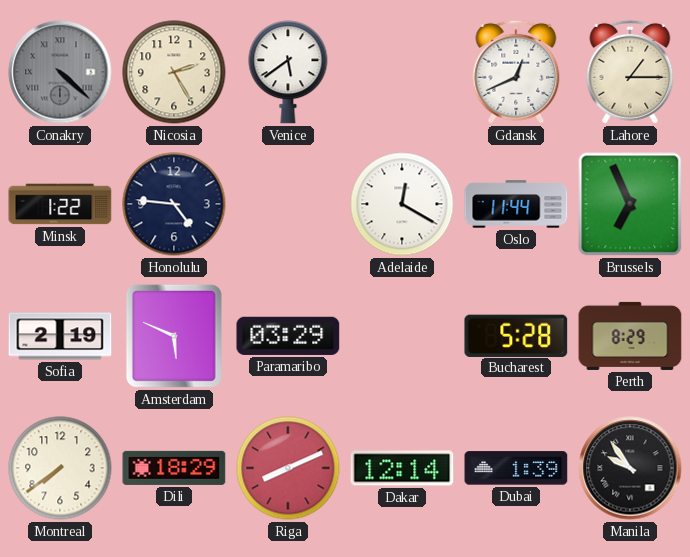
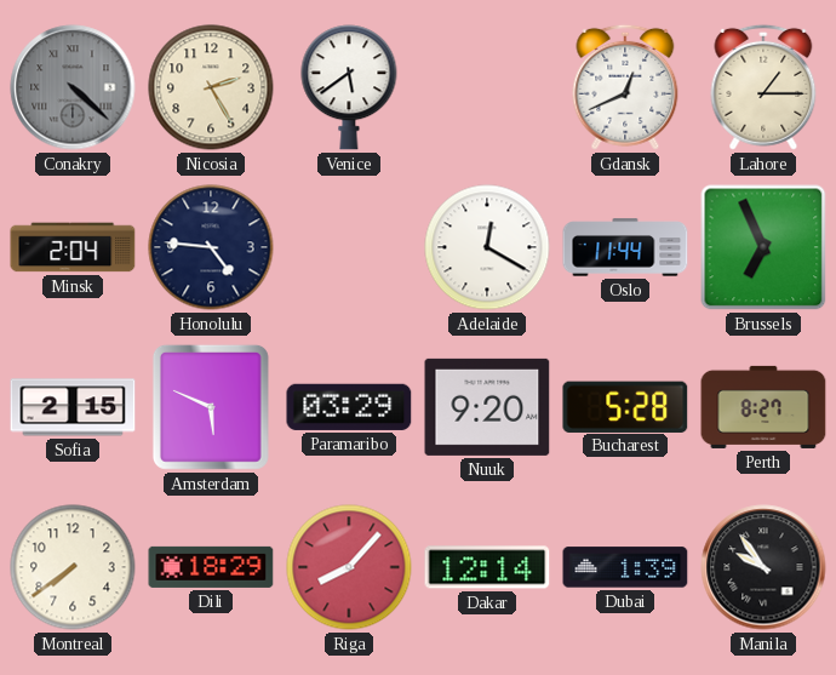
Minsk: 1:22 -> 2:04 (73, 247)
Sofia: 2:19 -> 2:15 (73, 407)
Nuuk: none -> 9:20 (487, 407)
Perth: 8:29 -> 8:27 (763, 407)
Riga: 8:11 -> 8:07 (349, 567)
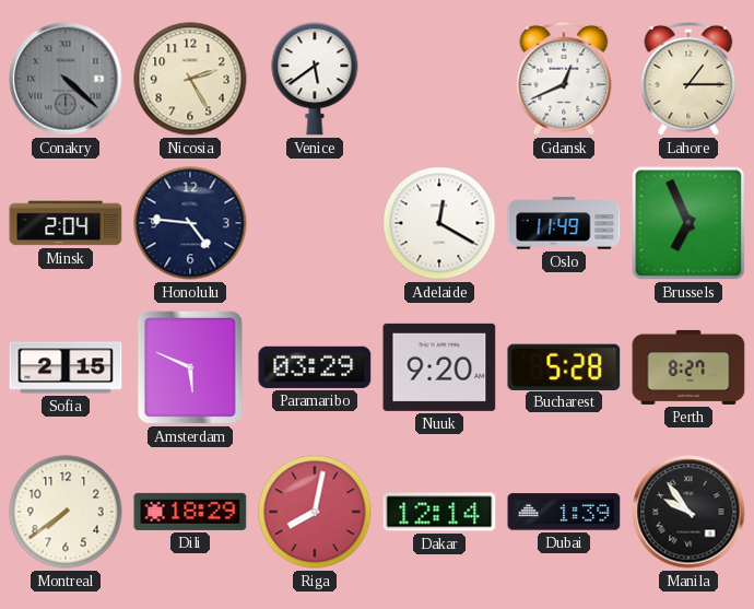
Oslo: 11:44 -> 11:49 (564, 223)
Riga: 8:07 -> 8:02 (315, 512)
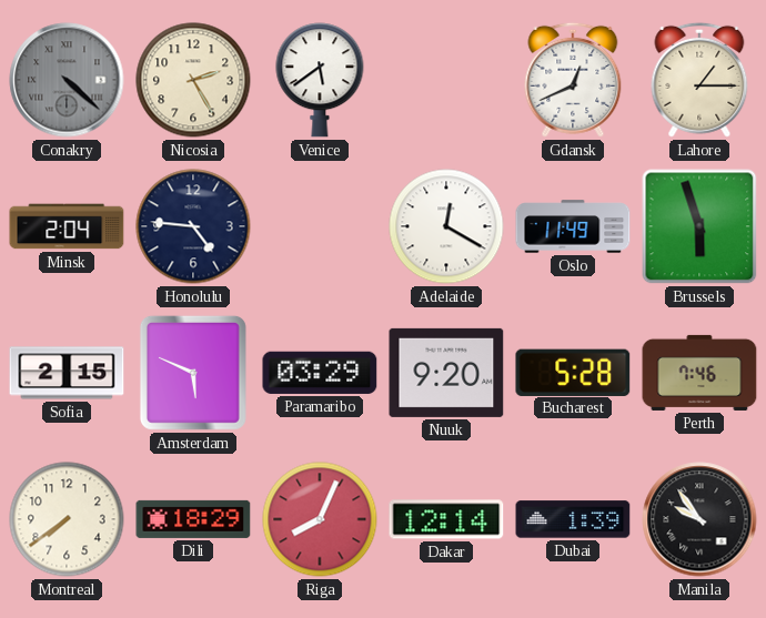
Brussels: 6:56 -> 5:57 (699, 226)
Perth: 8:27 -> 7:46 (699, 373)
Riga: 8:02 -> 8:04 (320, 519)
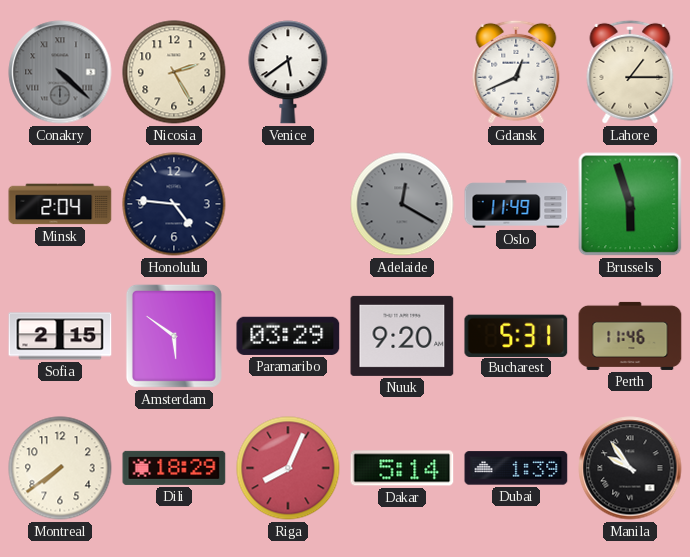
Adelaide dial: white -> grey (402, 204)
Amsterdam: 5:49 -> 5:51 (174, 336)
Bucharest: 5:28 -> 5:31 (516, 335)
Perth: 7:46 -> 11:46 (630, 336)
Dakar: 12:14 -> 5:14 (402, 468)
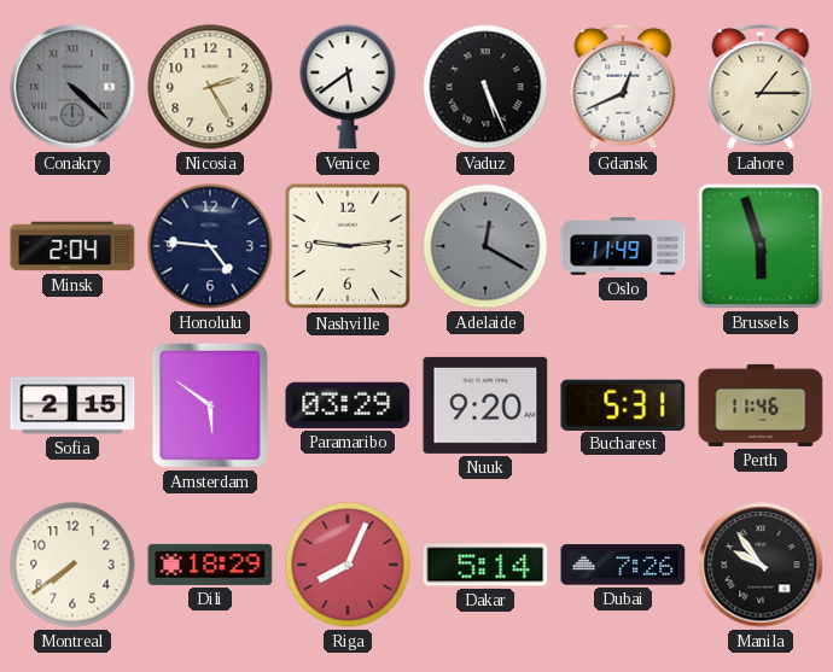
Vaduz: none -> 5:26 (485, 87)
Nashville: none -> 9:14 (348, 246)
Dubai: 1:39 -> 7:26 (623, 565)
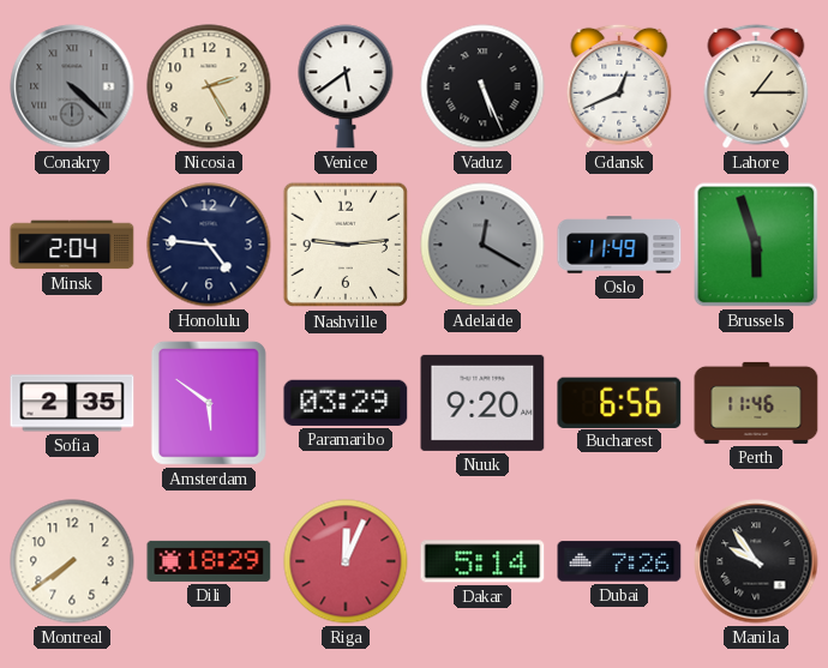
Sofia: 2:15 -> 2:35 (72, 403)
Bucharest: 5:31 -> 6:56 (619, 402)
Riga: 8:04 -> 12:04 (346, 561)
